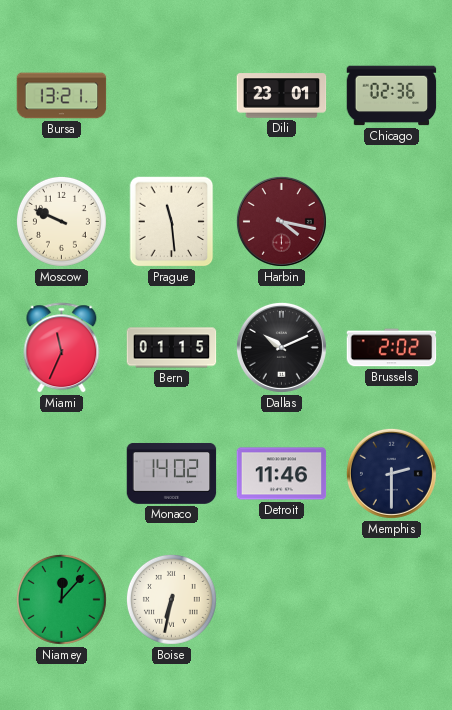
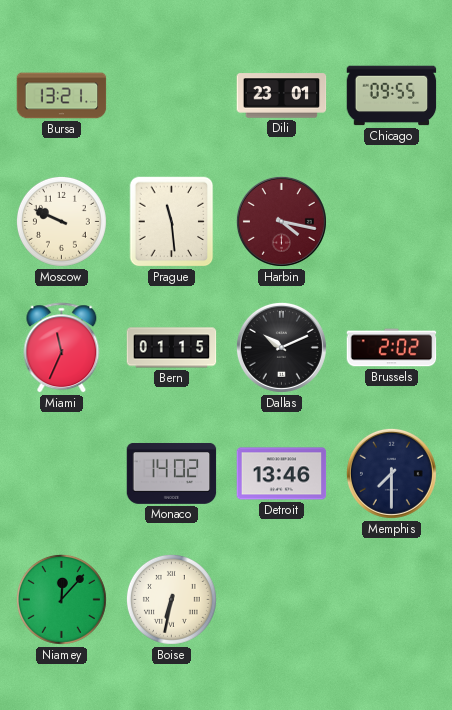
Chicago: 02:36 -> 09:55 (392, 96)
Detroit: 11:46 -> 13:46 (282, 474)
Memphis: 2:30 -> 7:30 (391, 473)
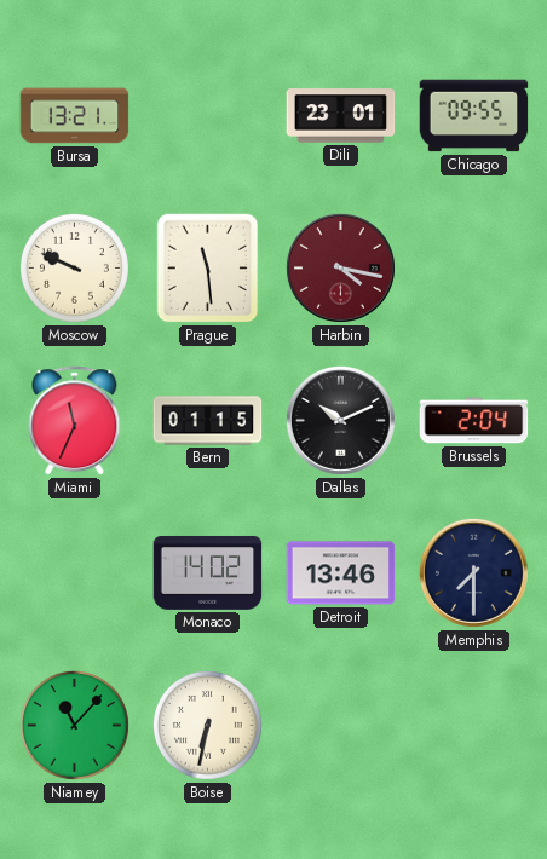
Brussels: 2:02 -> 2:04 (474, 421)
Niamey: 12:07 -> 11:07 (74, 725)
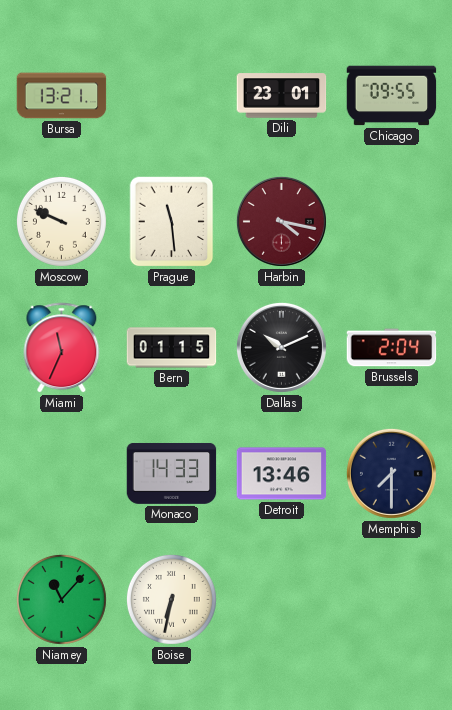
Monaco: 14:02 -> 14:33 (172, 473)
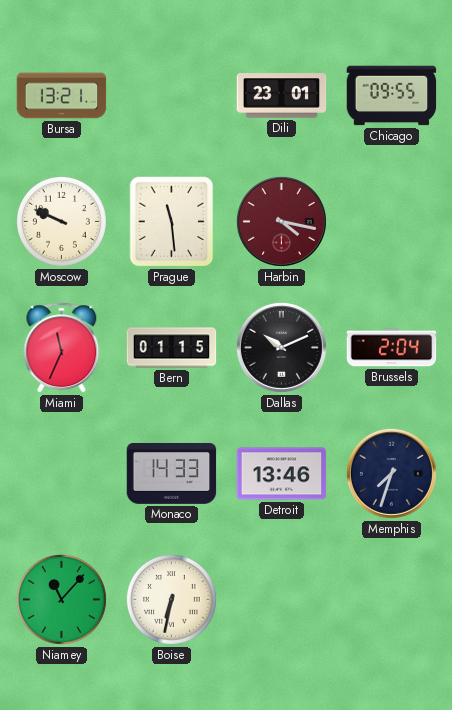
Memphis: 7:30 -> 7:33 (391, 473)
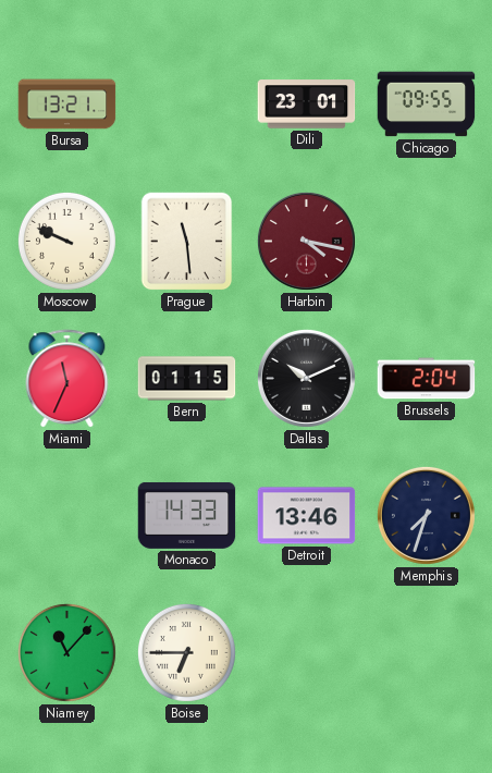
Boise: 6:32 -> 6:45 (186, 652)
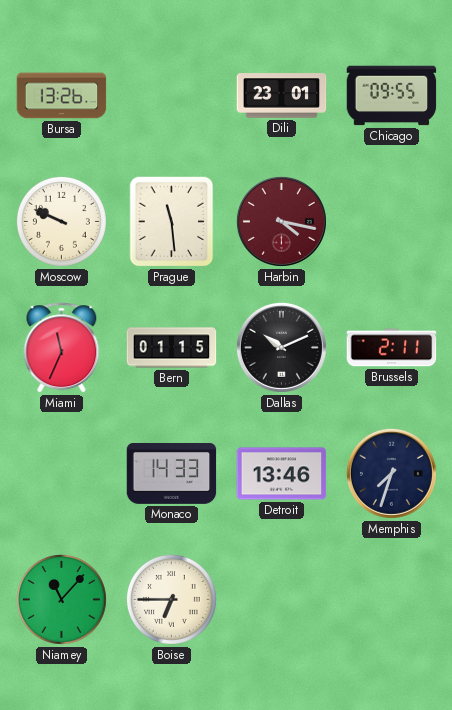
Bursa: 13:21 -> 13:26 (62, 96)
Brussels: 2:04 -> 2:11 (392, 348)
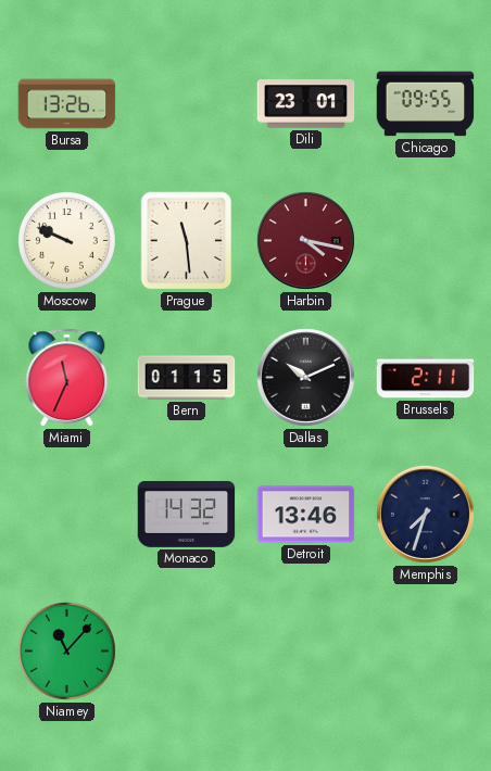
Monaco: 14:33 -> 14:32 (187, 514)
Boise: 6:45 -> none (171, 599)
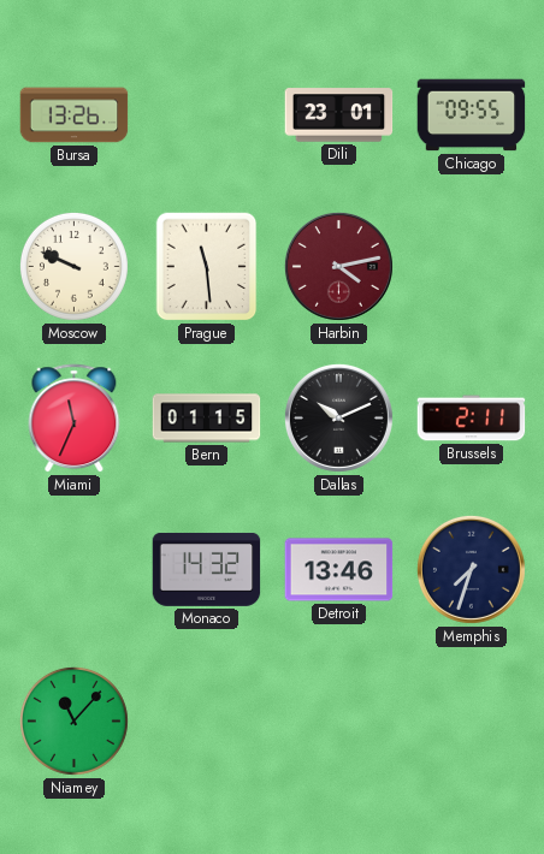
Harbin: 4:17 -> 4:13 (338, 266)
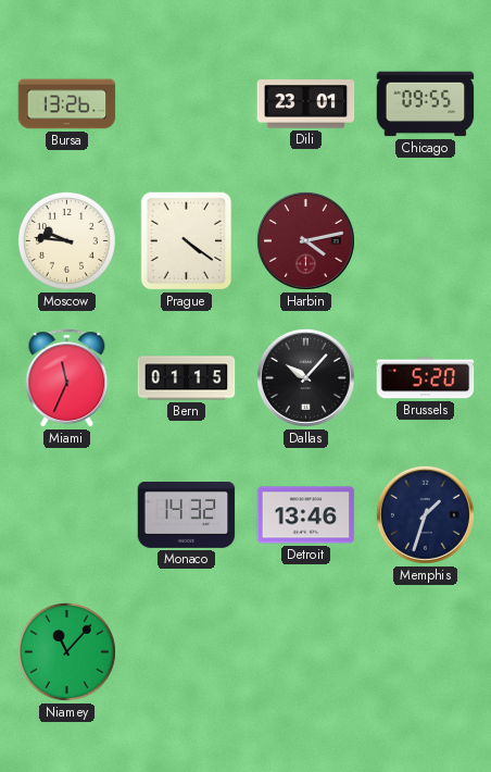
Moscow: 9:49 -> 9:46 (66, 240)
Prague: 11:29 -> 4:21 (187, 241)
Dallas: 10:11 -> 10:07 (305, 377)
Brussels: 2:11 -> 5:20 (426, 378)
Memphis: 7:33 -> 1:33 (425, 514)
